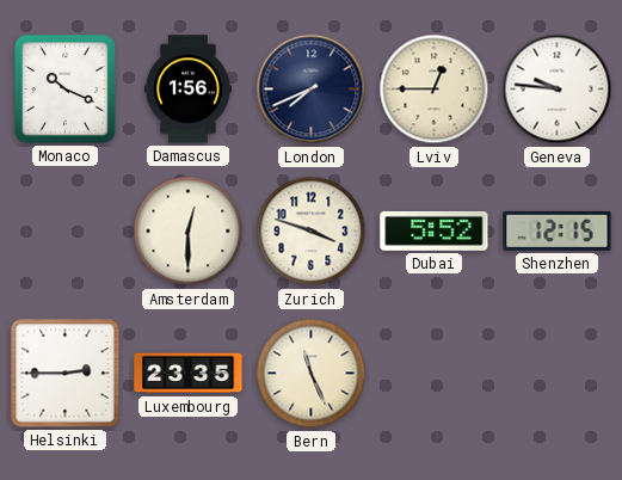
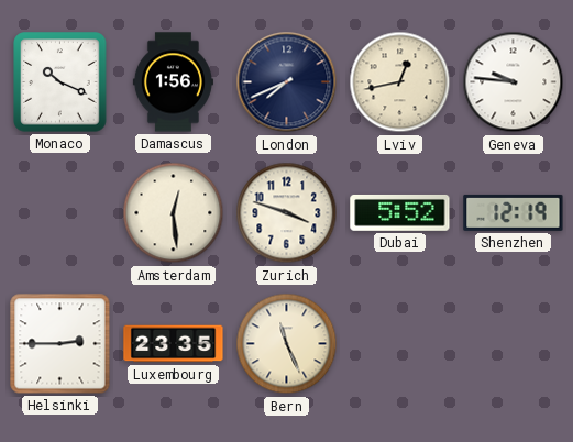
Lviv: 12:45 -> 12:43 (400, 82)
Amsterdam: 12:30 -> 12:29 (174, 213)
Shenzhen: 12:15 -> 12:19 (514, 212)
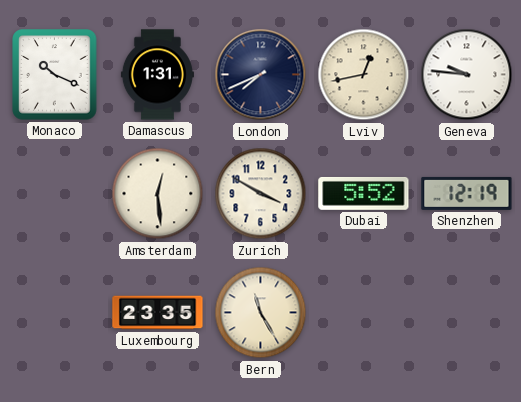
Damascus: 1:56 -> 1:31 (157, 75)
Zurich: 3:48 -> 3:50 (261, 194)
Helsinki: 2:45 -> none (60, 344)
Bern: 11:26 -> 11:25 (261, 313)
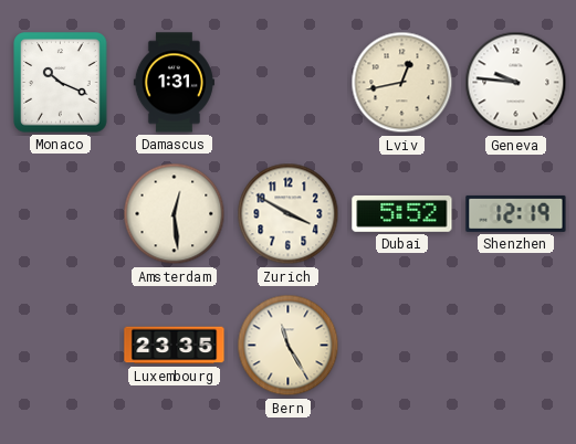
London: 7:41 -> none (261, 75)
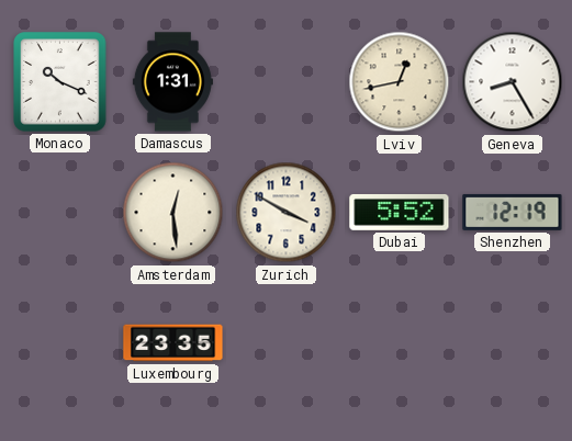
Geneva: 9:46 -> 8:25 (513, 82)
Bern: 11:25 -> none (289, 346)
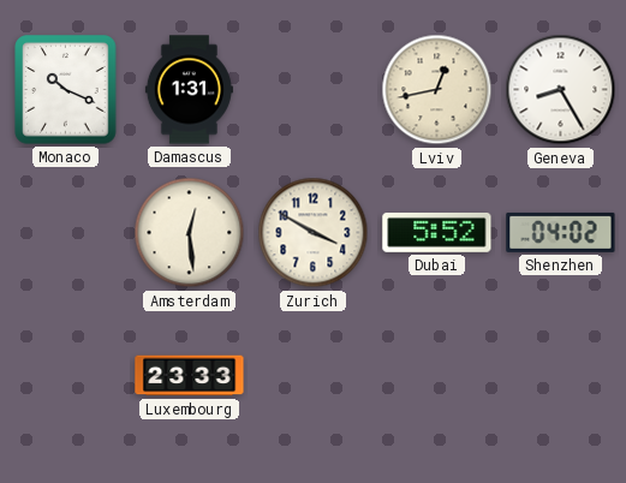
Shenzhen: 12:19 -> 04:02 (561, 232)
Luxembourg: 23:35 -> 23:33 (190, 376)
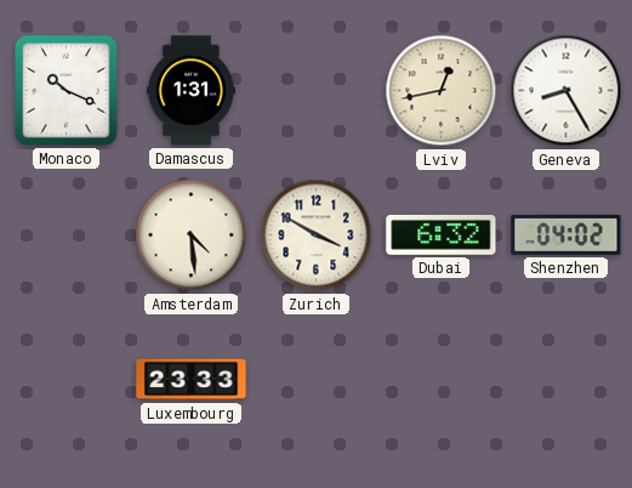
Amsterdam: 12:29 -> 4:29 (192, 236)
Dubai: 5:52 -> 6:32 (442, 234)
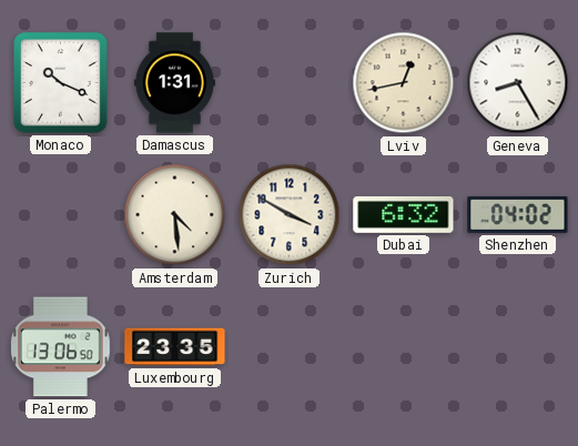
Palermo: none -> 13:06 (61, 347)
Luxembourg: 23:33 -> 23:35 (175, 347)
